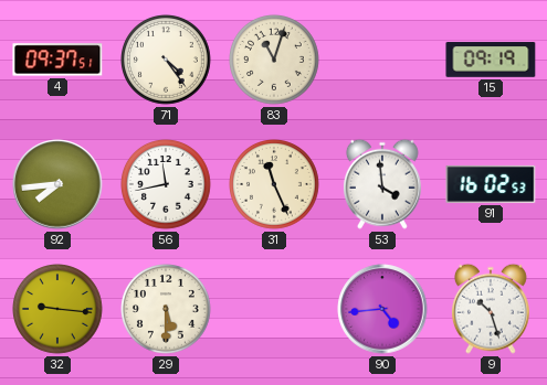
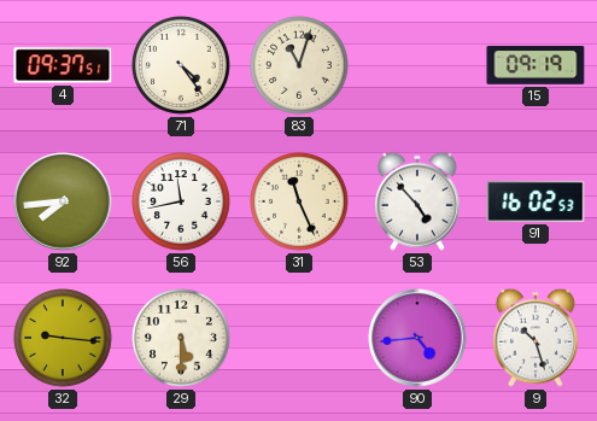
53: 3:59 -> 4:53 (417, 201)
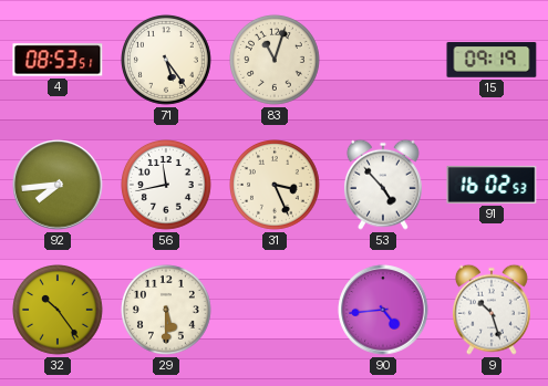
4: 09:37 -> 08:53 (58, 60)
71: 4:24 -> 5:24 (167, 61)
31: 11:26 -> 3:26 (276, 186)
32: 9:16 -> 10:24 (59, 311)
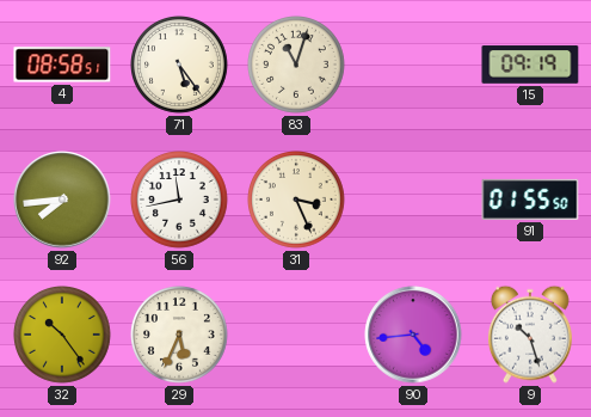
4: 08:53 -> 08:58 (62, 65)
53: 4:53 -> none (383, 185)
91: 16:02 -> 01:55 (530, 200)
29: 5:30 -> 5:34 (180, 336)
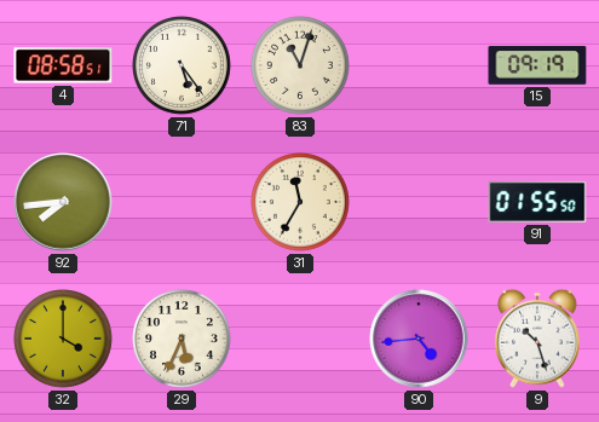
56: 11:43 -> none (180, 201)
31: 3:26 -> 11:35 (301, 203)
32: 10:24 -> 4:00 (64, 340)
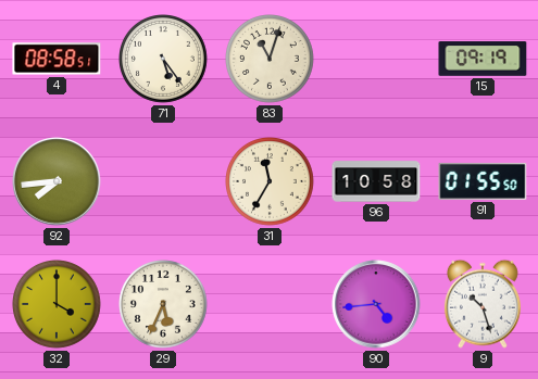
96: none -> 10:58 (376, 181)
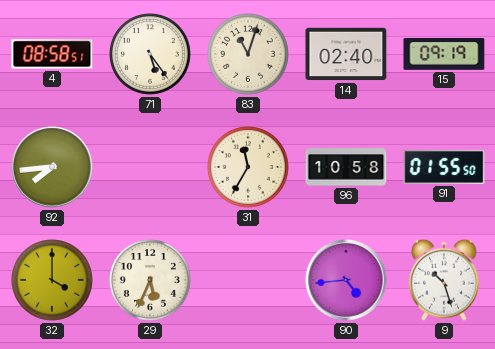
14: none -> 02:40 (346, 54)
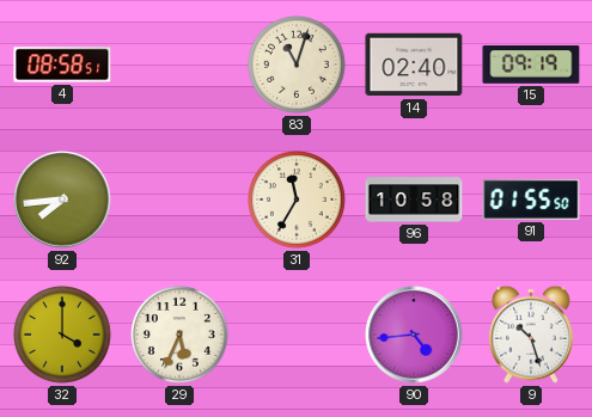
71: 5:24 -> none (151, 55)
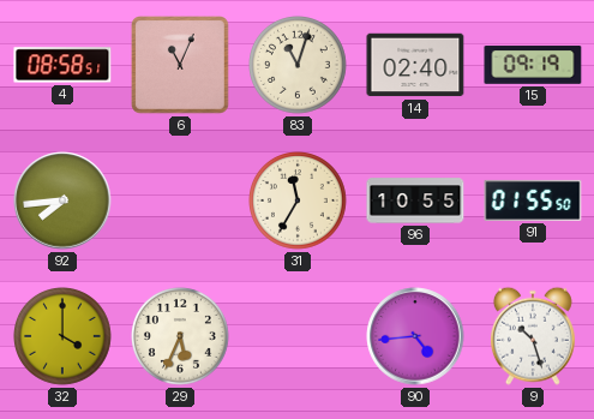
6: none -> 11:04 (181, 66)
96: 10:58 -> 10:55 (415, 200)
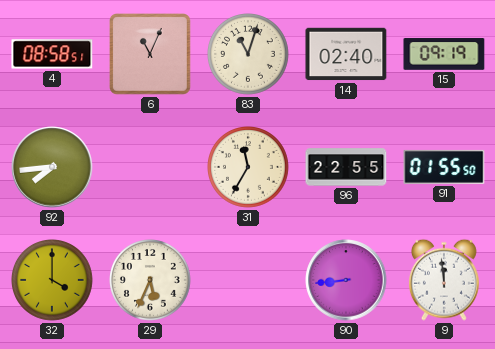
96: 10:55 -> 22:55 (346, 167)
90: 4:44 -> 8:44 (346, 280)
9: 10:27 -> 11:59 (444, 280)
